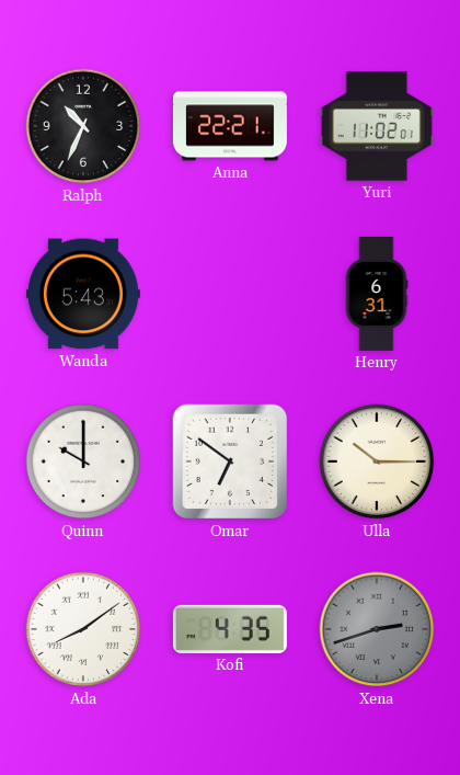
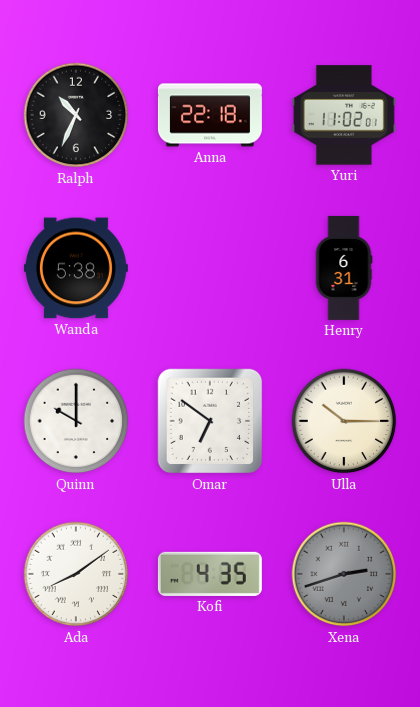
Anna: 22:21 -> 22:18 (210, 115)
Wanda: 5:43 -> 5:38 (76, 268)
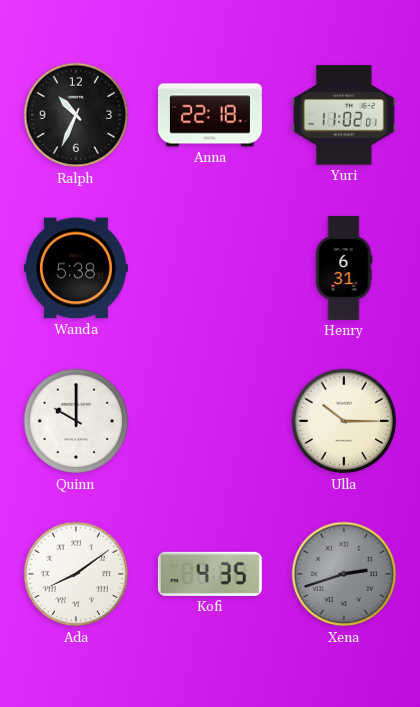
Omar: 6:51 -> none (210, 421)
